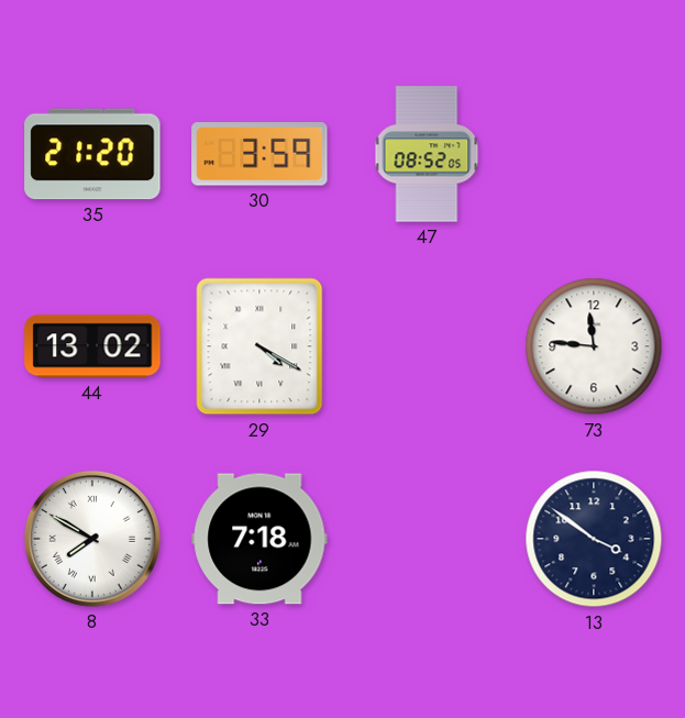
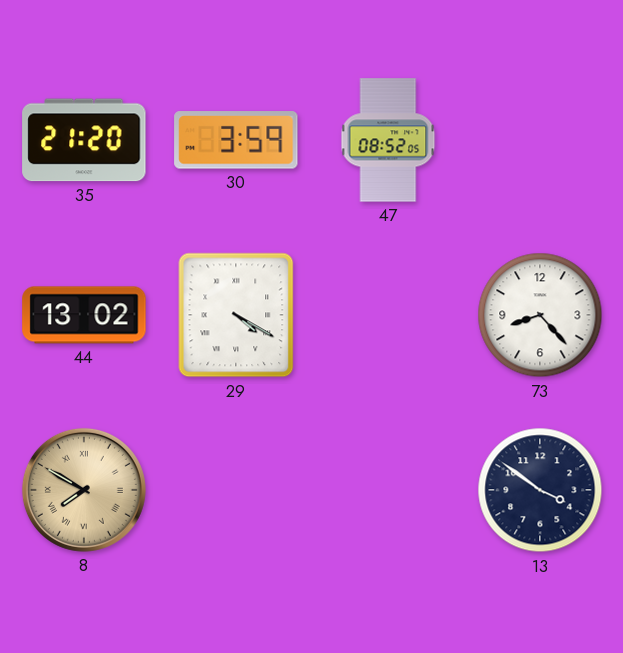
73: 11:46 -> 8:23 (540, 315)
8 dial: white -> champagne (84, 490)
33: 7:18 -> none (259, 539)
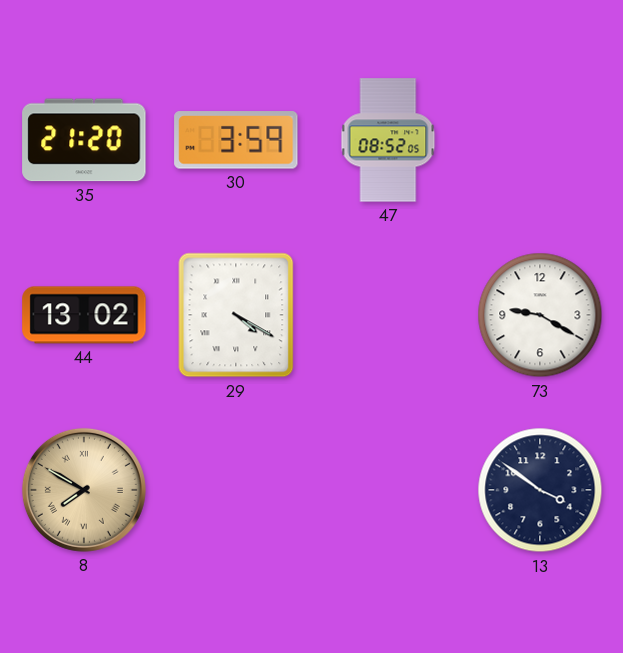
73: 8:23 -> 9:20 (540, 315)
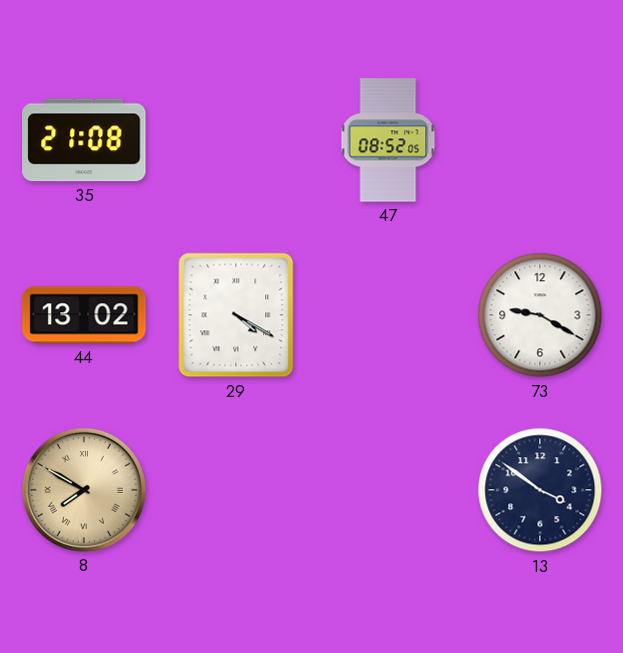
35: 21:20 -> 21:08 (84, 140)
30: 3:59 -> none (236, 140)
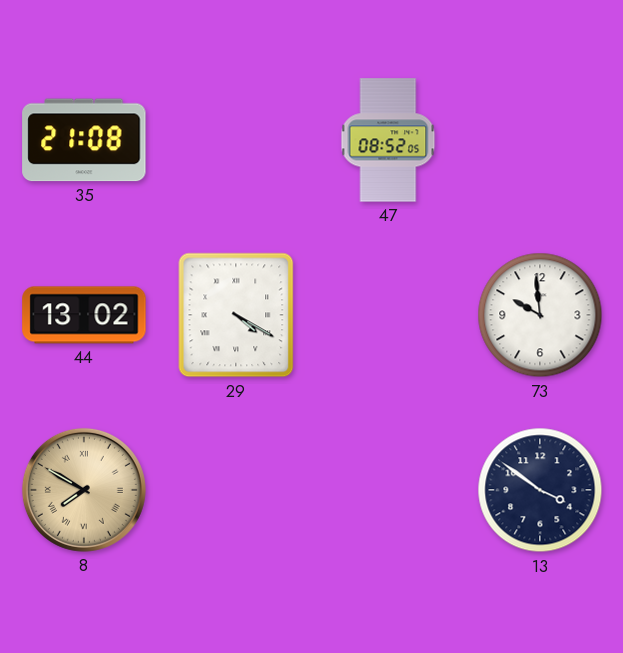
73: 9:20 -> 9:59 (540, 315)
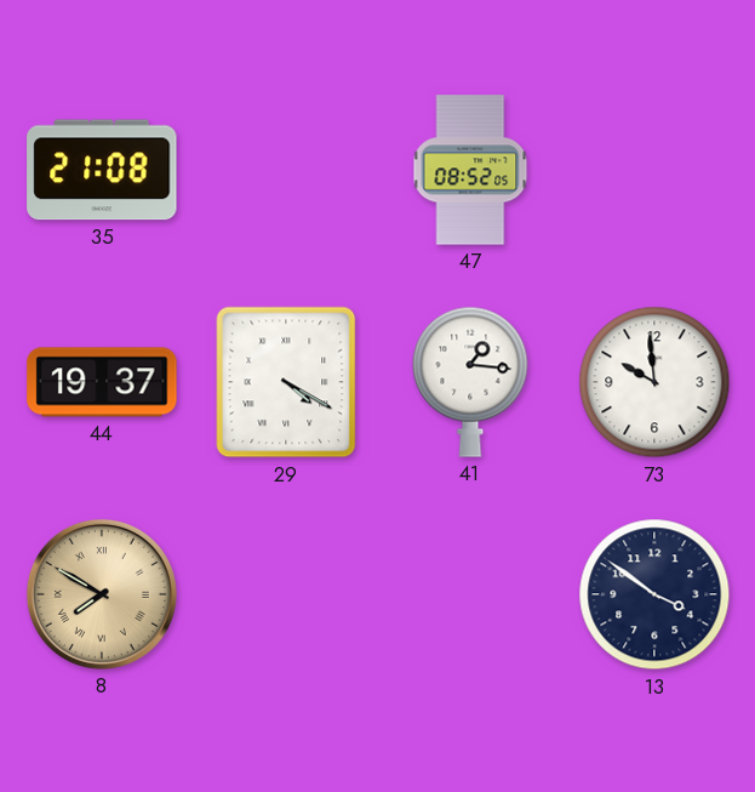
44: 13:02 -> 19:37 (102, 382)
41: none -> 1:16 (470, 382)
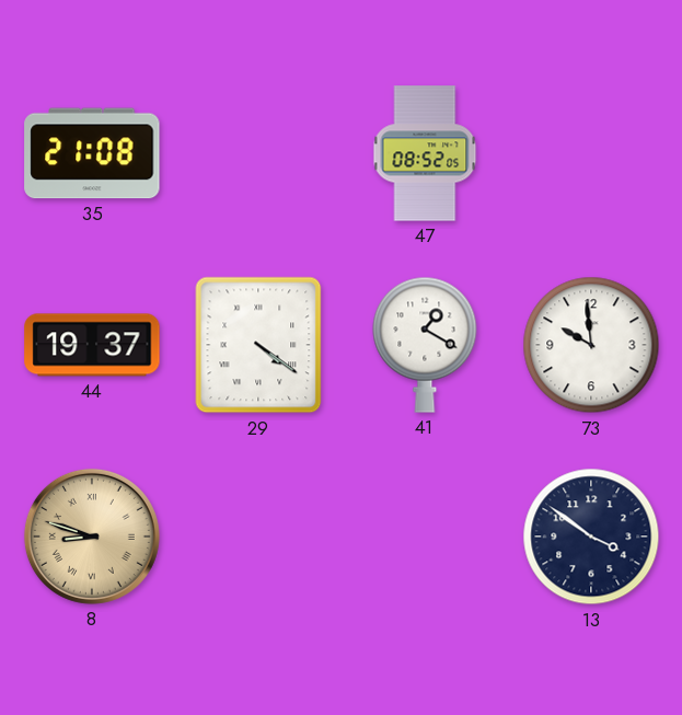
29: 4:20 -> 4:21 (258, 345)
41: 1:16 -> 1:20 (425, 345)
8: 7:50 -> 8:48 (92, 537)
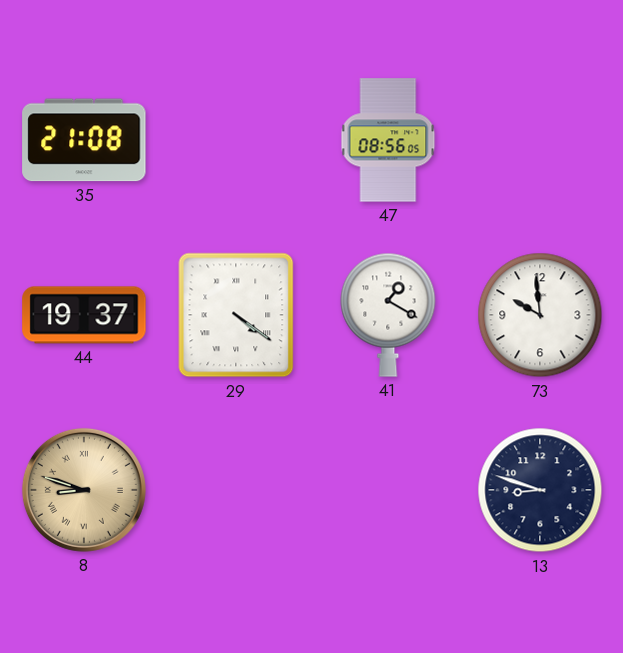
47: 08:52 -> 08:56 (388, 140)
13: 3:51 -> 8:48 (540, 490)
